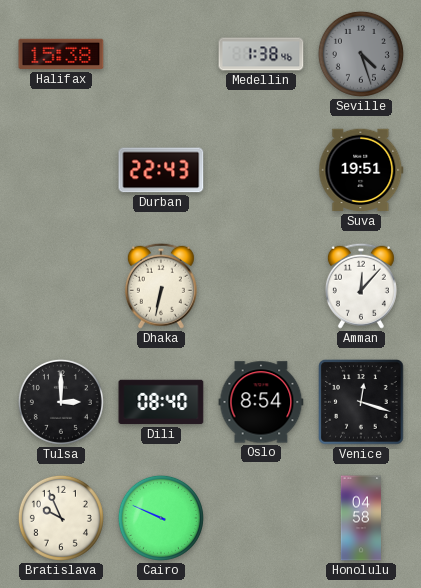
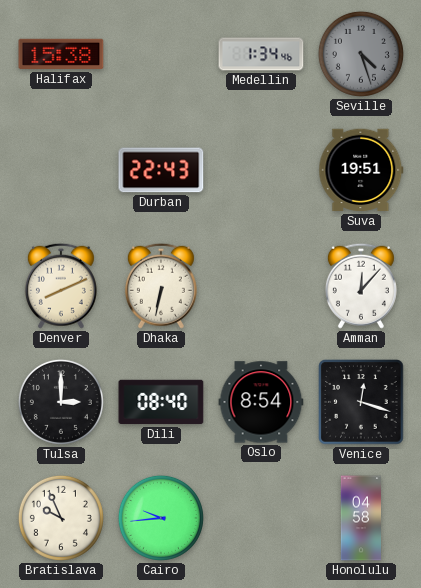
Medellin: 1:38 -> 1:34 (261, 54)
Denver: none -> 8:11 (61, 286)
Cairo: 9:49 -> 9:44 (161, 518)
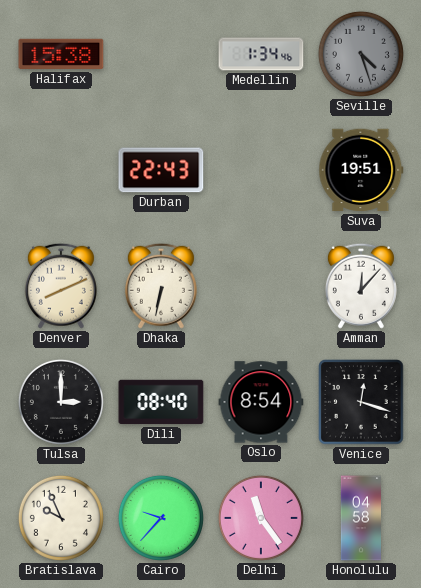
Cairo: 9:44 -> 9:37 (161, 518)
Delhi: none -> 11:24 (261, 518)
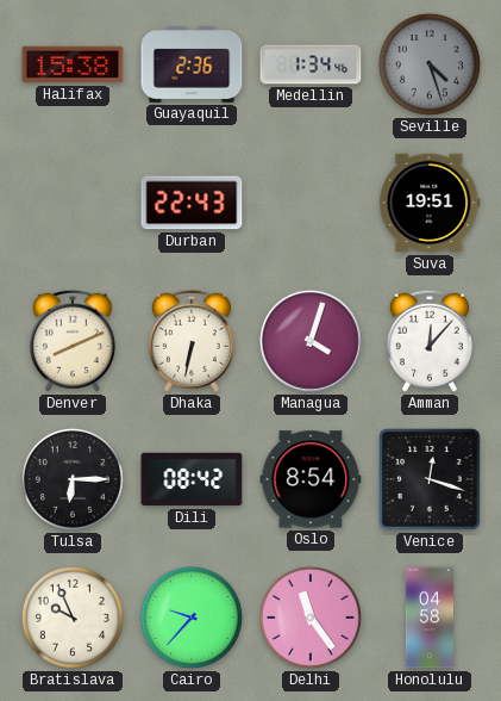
Guayaquil: none -> 2:36 (192, 66)
Managua: none -> 4:03 (311, 341)
Tulsa: 3:00 -> 6:15 (73, 479)
Dili: 08:40 -> 08:42 (192, 479)
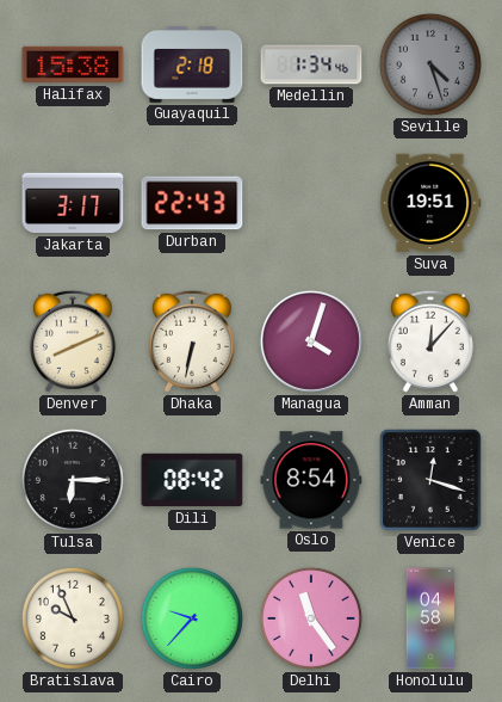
Guayaquil: 2:36 -> 2:18 (192, 66)
Jakarta: none -> 3:17 (73, 203)
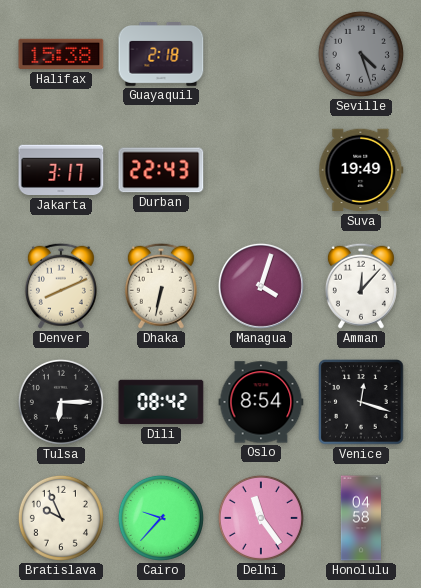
Medellin: 1:34 -> none (311, 64)
Suva: 19:51 -> 19:49 (361, 170)
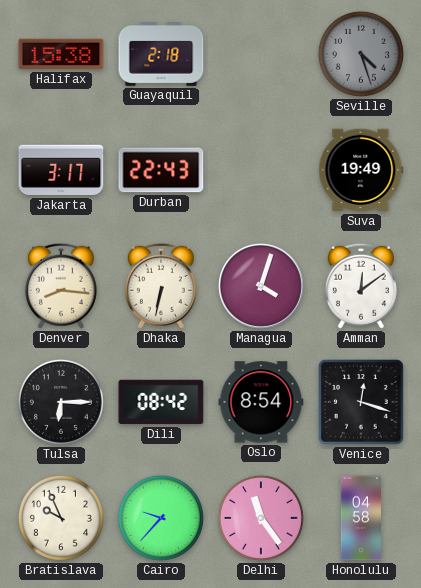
Denver: 8:11 -> 8:16 (61, 286)
Amman: 12:07 -> 12:09 (361, 286)
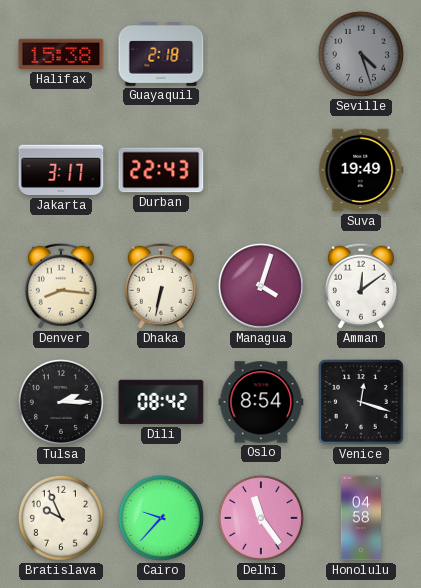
Tulsa: 6:15 -> 2:15 (61, 402)
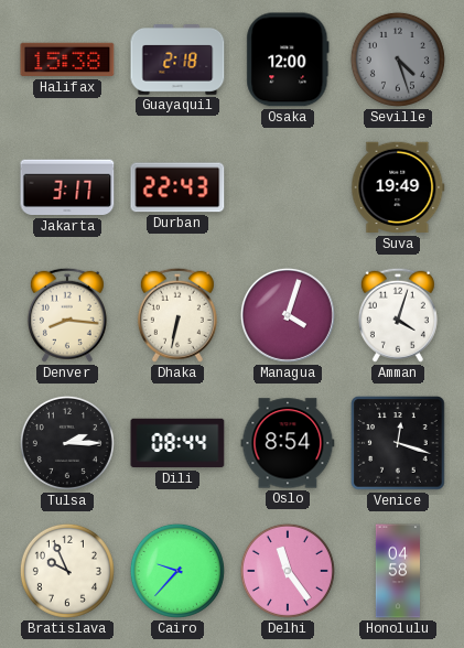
Osaka: none -> 12:00 (288, 60)
Amman: 12:09 -> 4:03 (398, 315)
Dili: 08:42 -> 08:44 (177, 443)
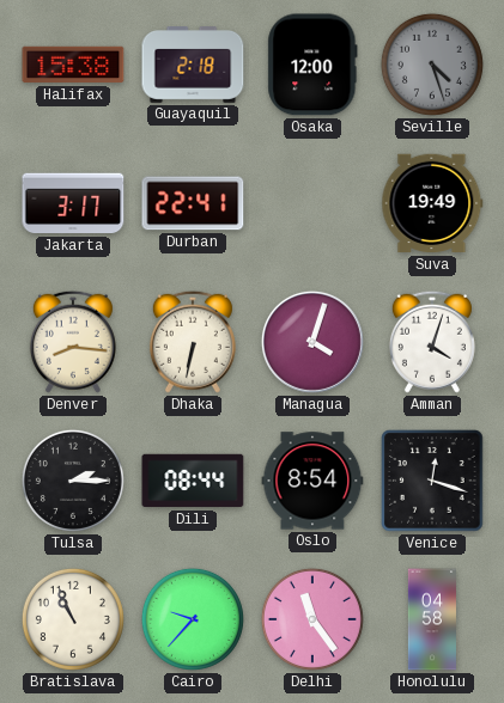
Durban: 22:43 -> 22:41 (193, 203)
Bratislava: 9:56 -> 10:56 (73, 619)
